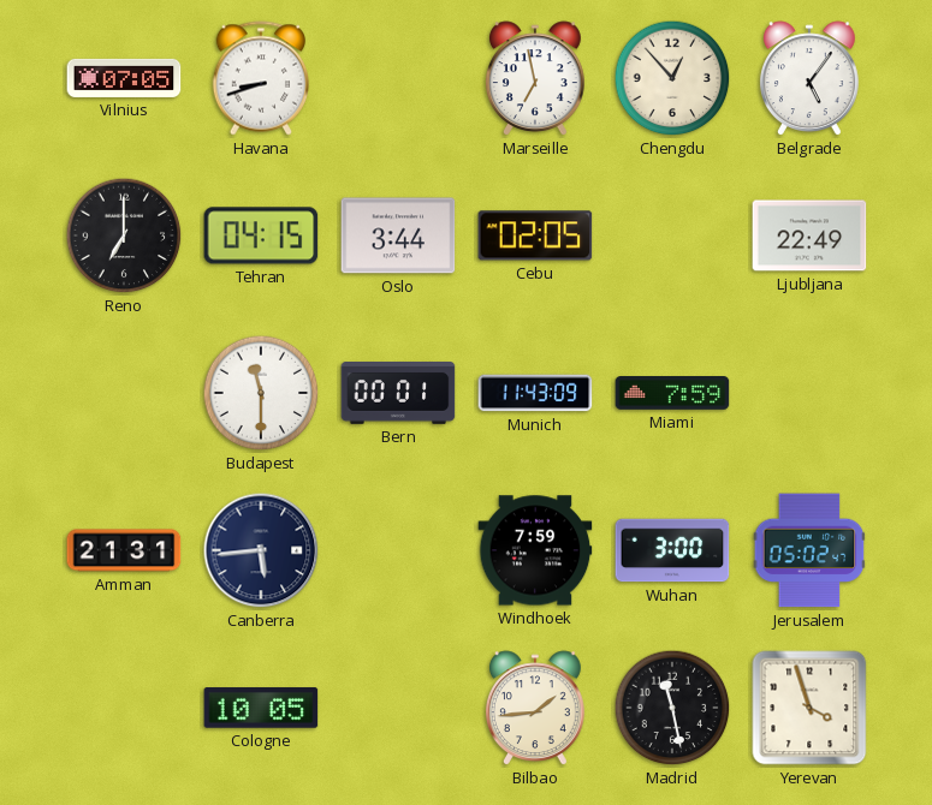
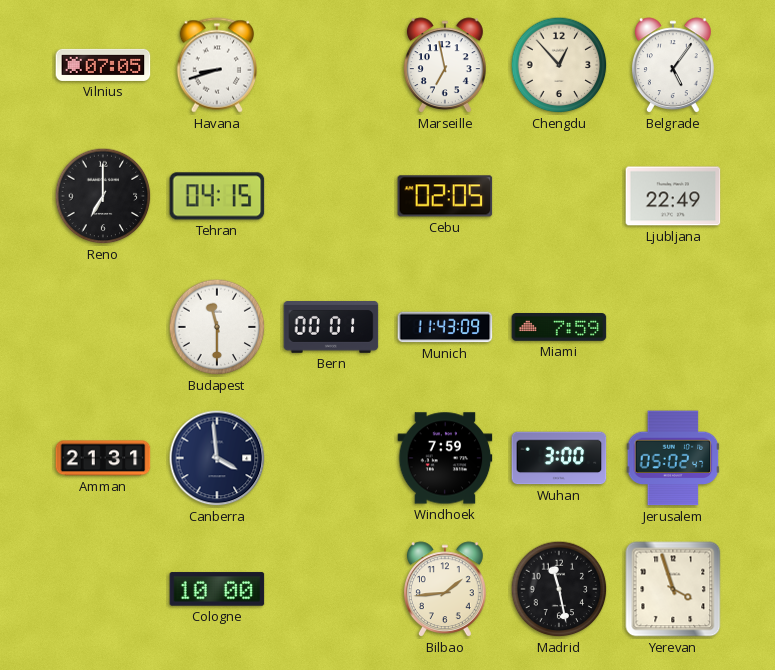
Oslo: 3:44 -> none (398, 235)
Canberra: 5:44 -> 3:59 (217, 458)
Cologne: 10:05 -> 10:00 (217, 589)
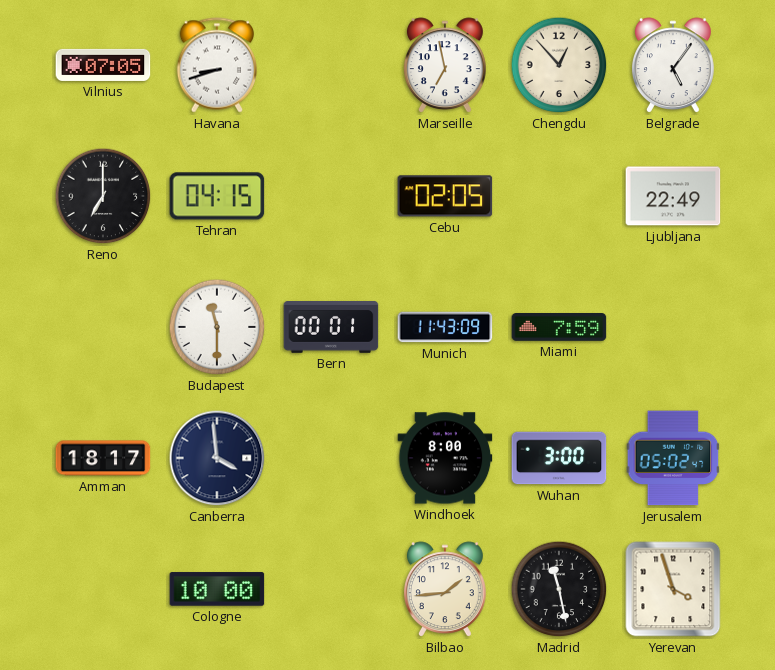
Amman: 21:31 -> 18:17 (103, 458)
Windhoek: 7:59 -> 8:00 (445, 458)
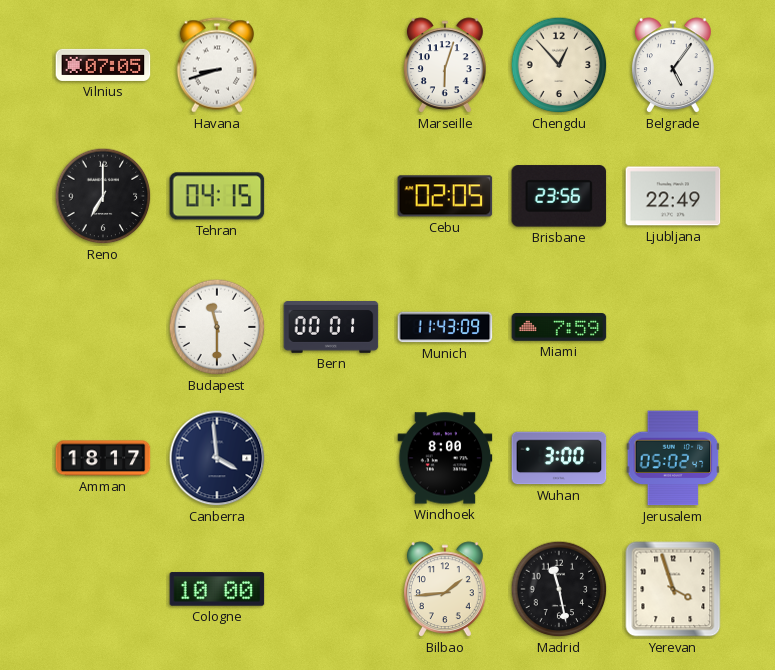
Marseille: 6:58 -> 6:03 (445, 66)
Brisbane: none -> 23:56 (559, 196)
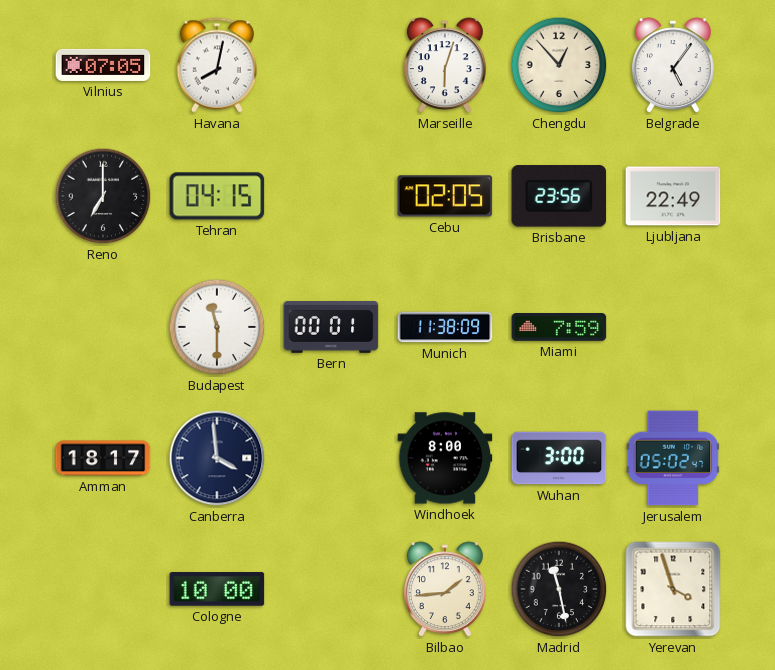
Havana: 8:42 -> 8:02 (216, 65)
Munich: 11:43 -> 11:38 (445, 327)
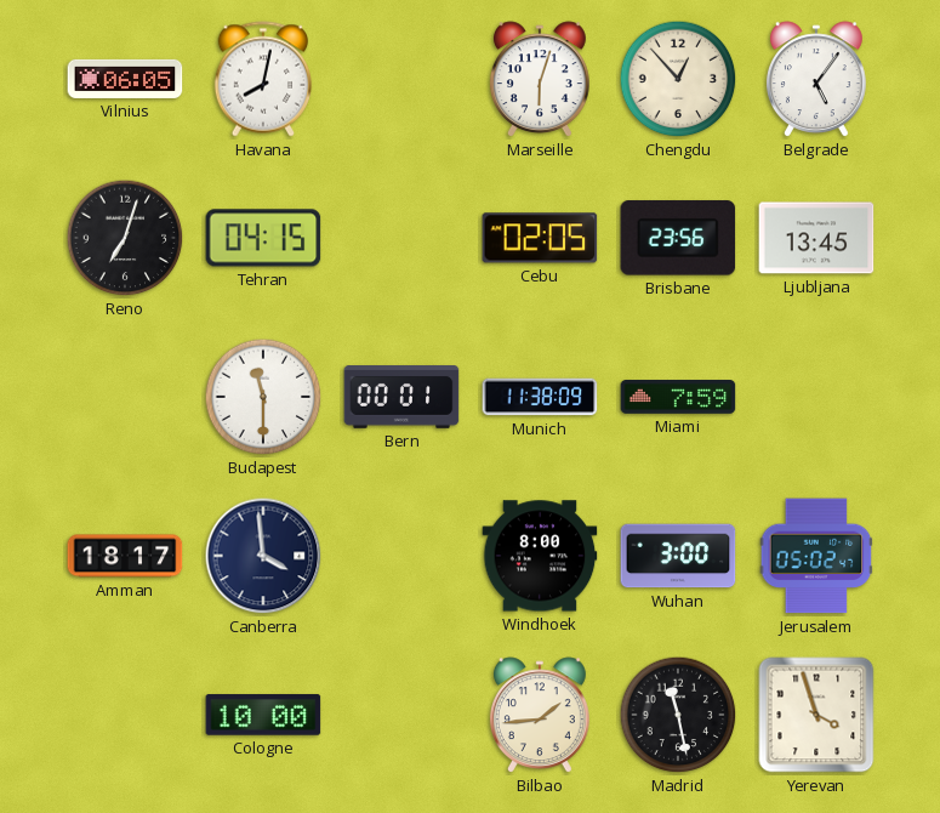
Vilnius: 07:05 -> 06:05 (125, 79)
Reno: 7:00 -> 7:03 (125, 238)
Ljubljana: 22:49 -> 13:45 (816, 238)
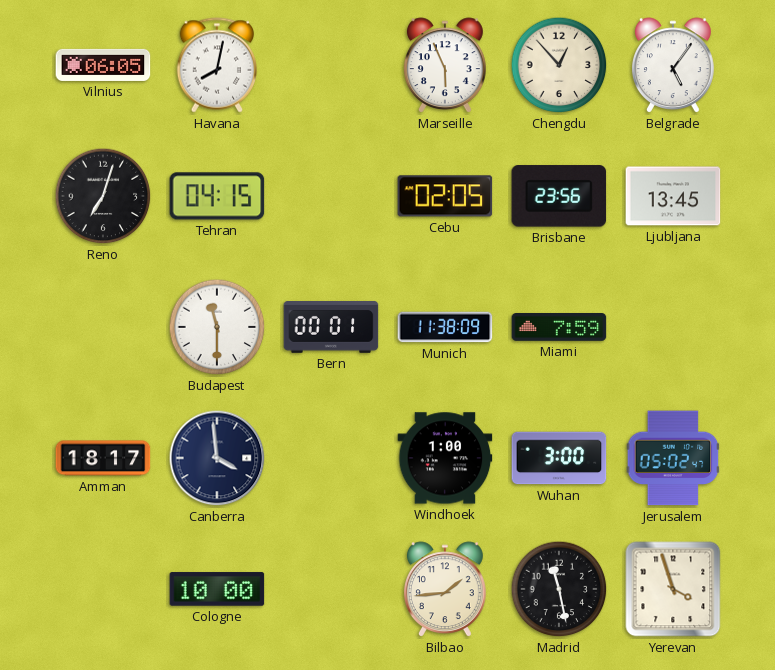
Marseille: 6:03 -> 5:56 (445, 66)
Windhoek: 8:00 -> 1:00 (445, 458)
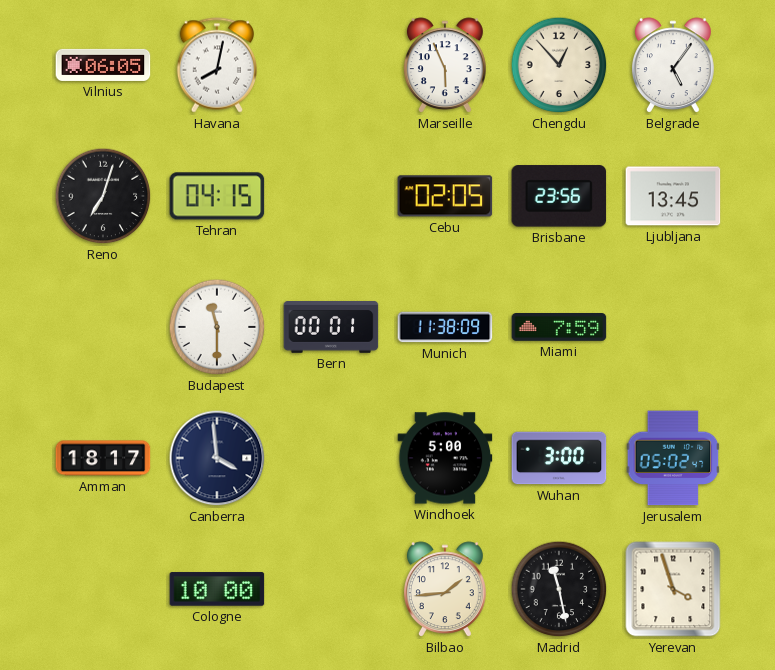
Windhoek: 1:00 -> 5:00 (445, 458)
